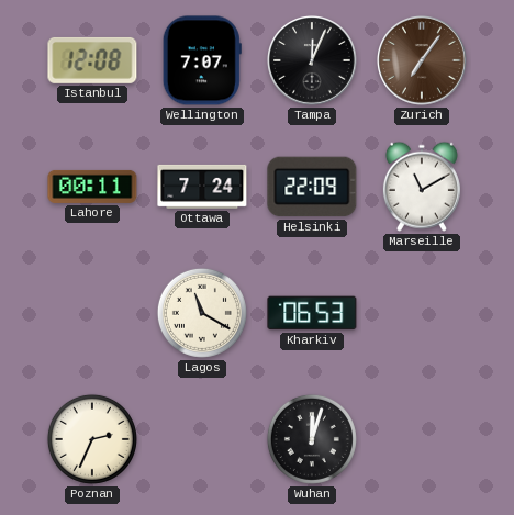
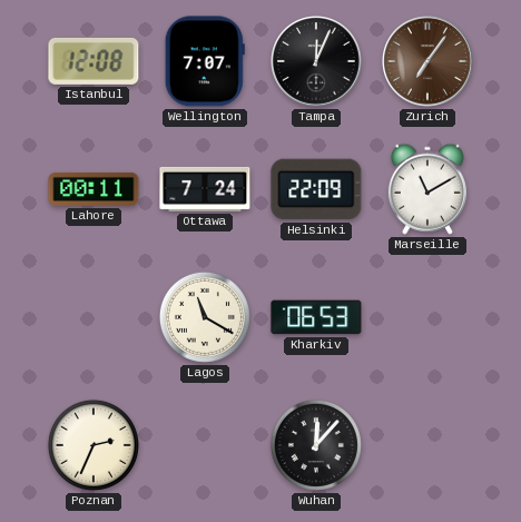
Wuhan: 12:03 -> 12:07 (316, 445)
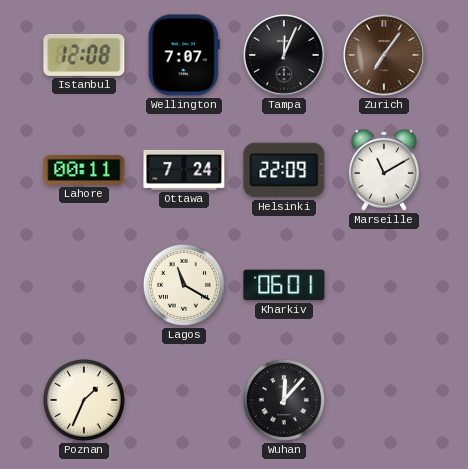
Kharkiv: 06:53 -> 06:01 (284, 285)
Poznan: 2:34 -> 1:34 (84, 400)
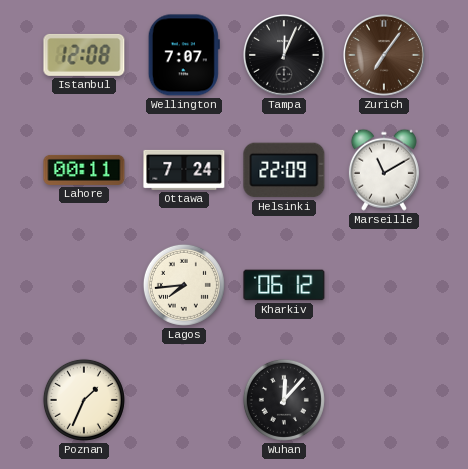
Lagos: 11:20 -> 7:44 (184, 285)
Kharkiv: 06:01 -> 06:12 (284, 285)
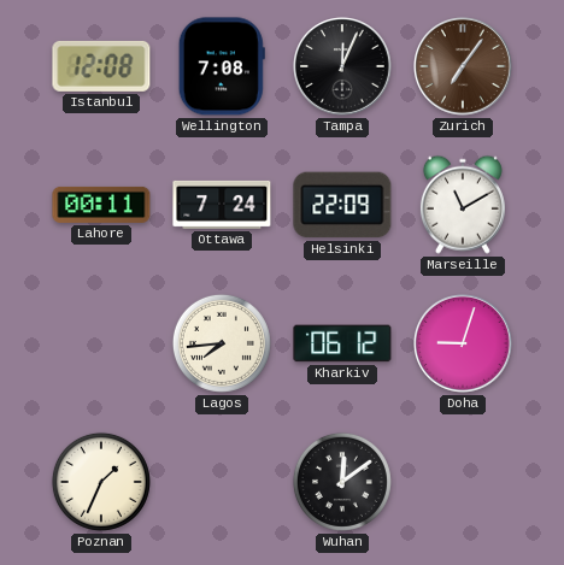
Wellington: 7:07 -> 7:08 (222, 66)
Doha: none -> 9:03 (464, 345)
Wuhan: 12:07 -> 12:09 (342, 482)
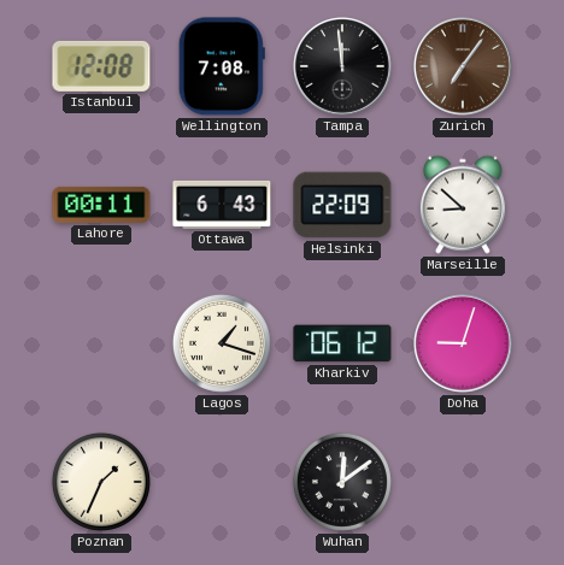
Tampa: 12:04 -> 11:59 (343, 67)
Ottawa: 7:24 -> 6:43 (222, 205)
Marseille: 11:10 -> 8:52 (463, 205)
Lagos: 7:44 -> 1:18 (222, 343)
